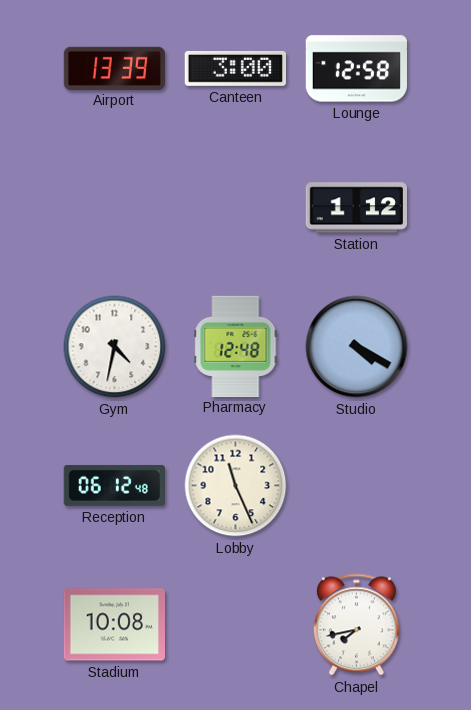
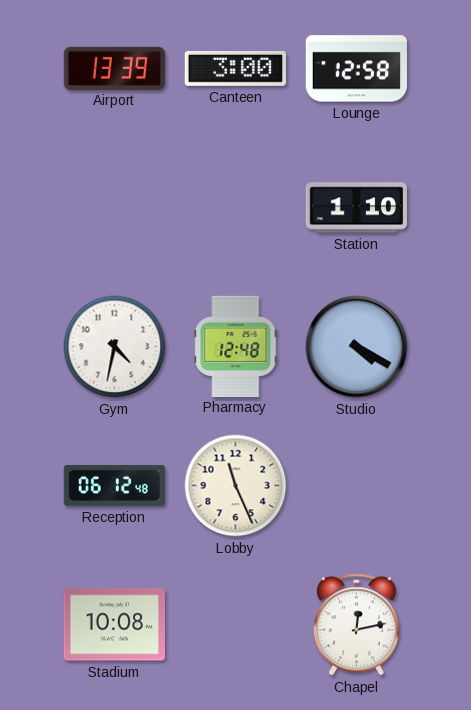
Station: 1:12 -> 1:10 (356, 208)
Chapel: 7:43 -> 12:13 (356, 625)
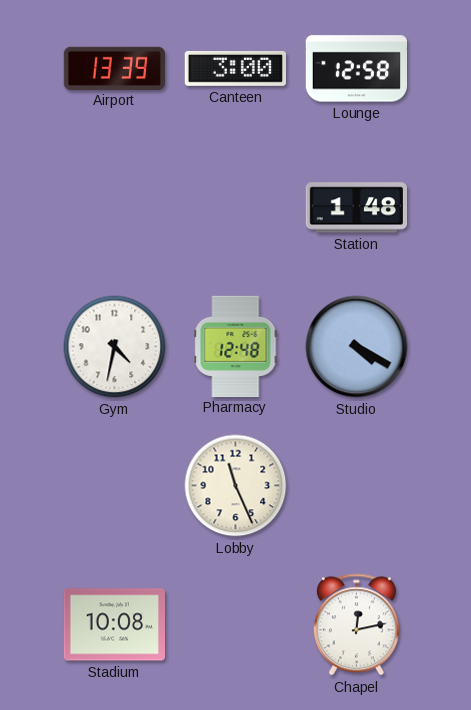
Station: 1:10 -> 1:48 (356, 208)
Reception: 06:12 -> none (114, 485)
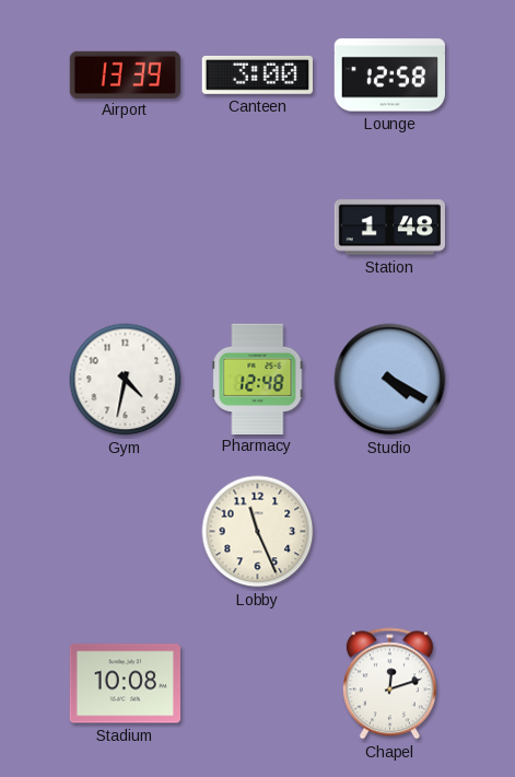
Chapel: 12:13 -> 12:12 (389, 684)
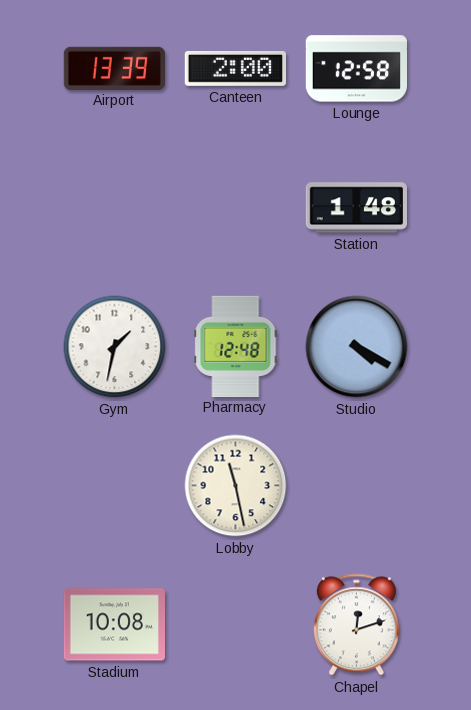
Canteen: 3:00 -> 2:00 (235, 68)
Gym: 4:32 -> 1:32 (115, 347)
Lobby: 11:26 -> 11:28 (236, 486)
